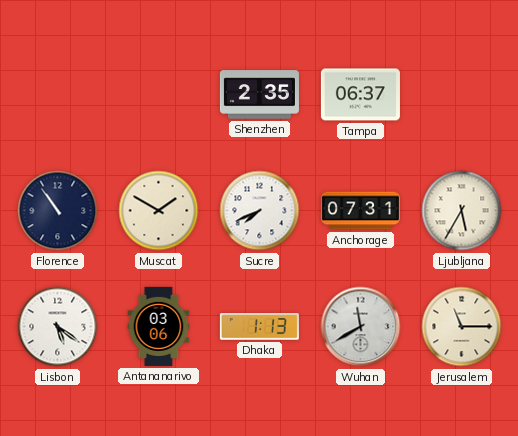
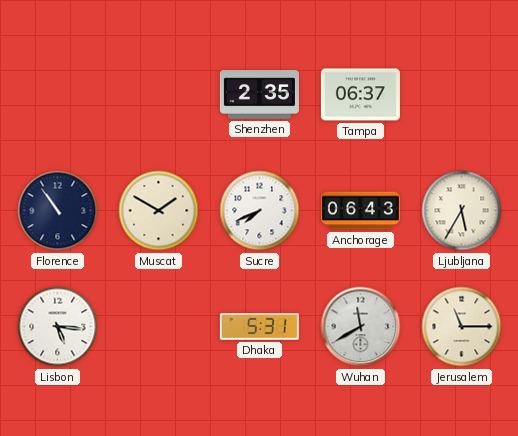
Anchorage: 07:31 -> 06:43 (360, 211)
Lisbon: 5:21 -> 5:16 (58, 327)
Antananarivo: 03:06 -> none (159, 326)
Dhaka: 1:13 -> 5:31 (259, 327)
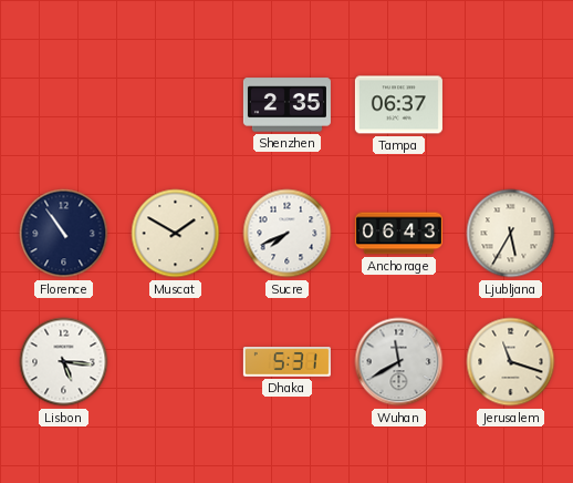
Jerusalem: 11:15 -> 11:18 (511, 362)
